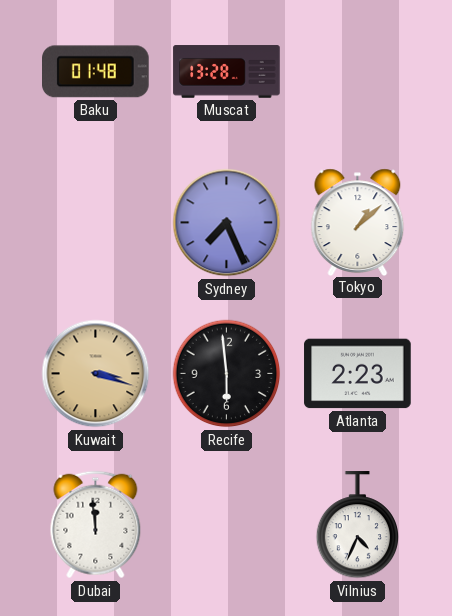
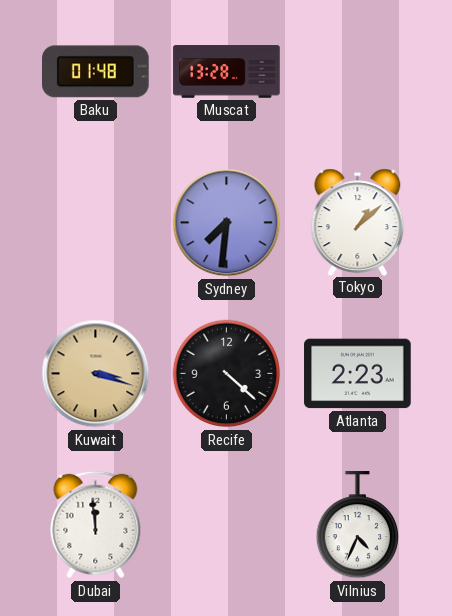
Sydney: 7:26 -> 7:31 (227, 223)
Recife: 5:59 -> 4:22 (227, 374)
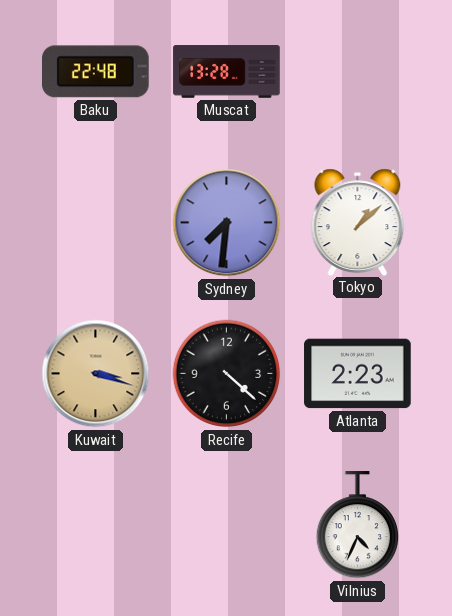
Baku: 01:48 -> 22:48 (96, 72)
Dubai: 11:59 -> none (96, 525)
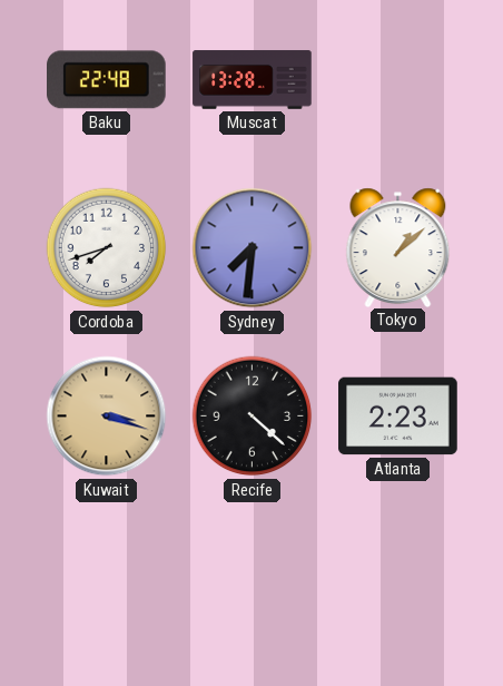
Cordoba: none -> 7:42 (107, 248)
Vilnius: 4:34 -> none (357, 525)
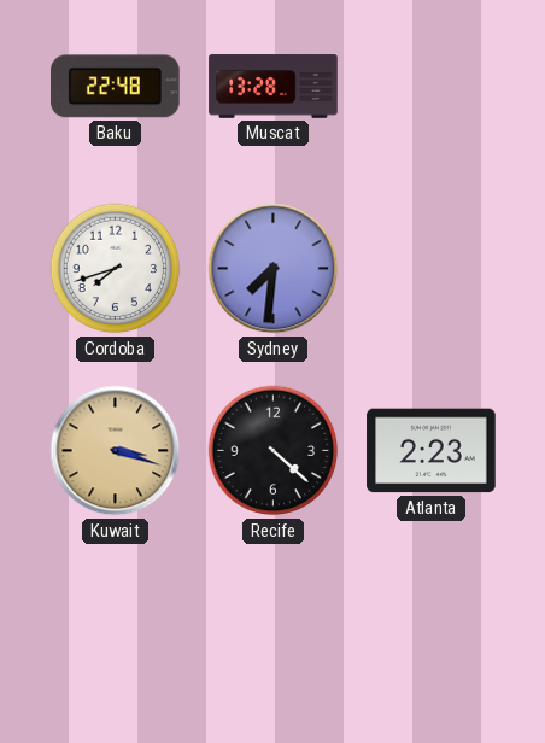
Tokyo: 1:08 -> none (398, 247)
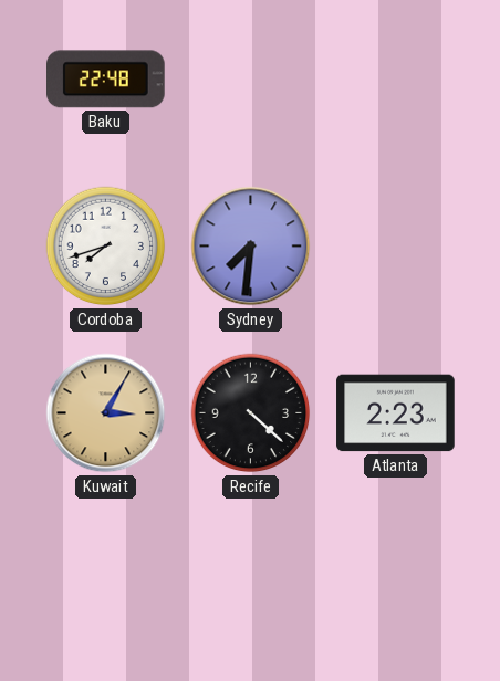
Muscat: 13:28 -> none (274, 87)
Kuwait: 3:18 -> 3:05 (106, 413)
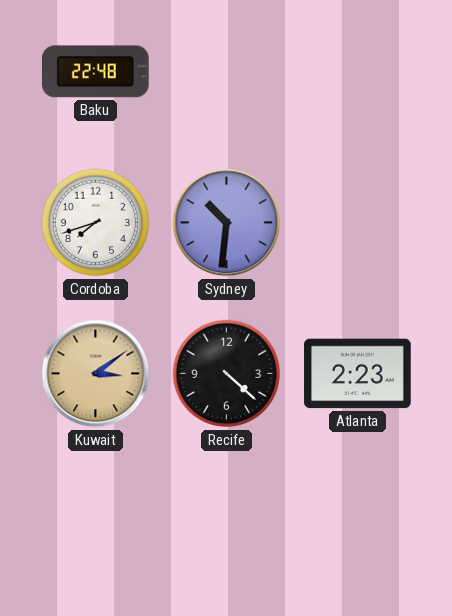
Sydney: 7:31 -> 10:31 (227, 223)
Kuwait: 3:05 -> 3:09 (96, 374)
